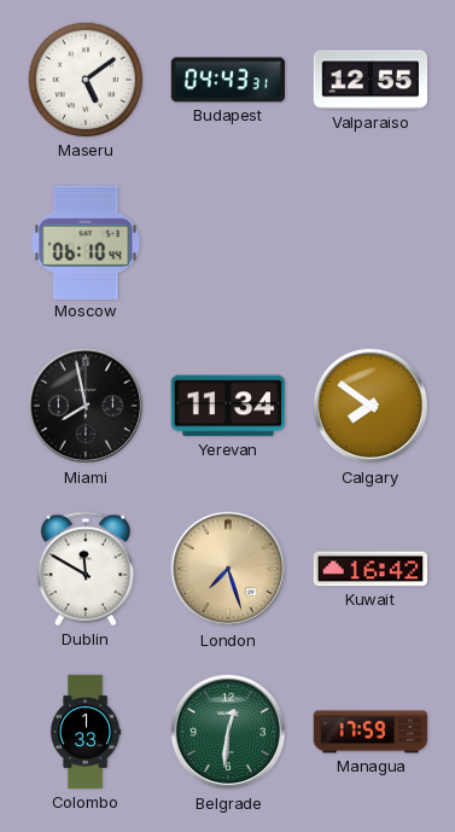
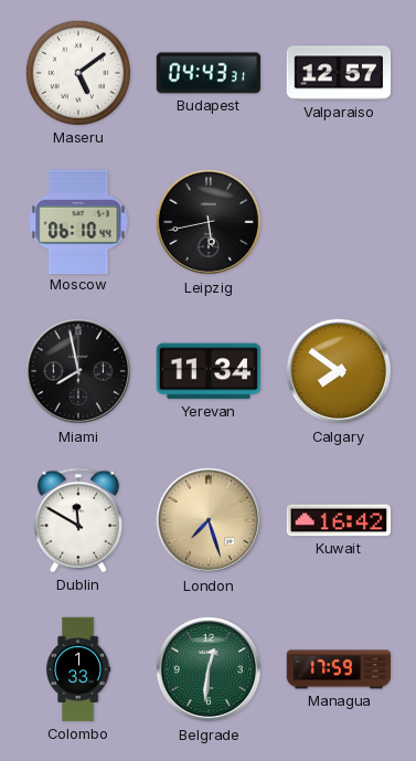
Valparaiso: 12:55 -> 12:57 (339, 73)
Leipzig: none -> 5:43 (209, 222)
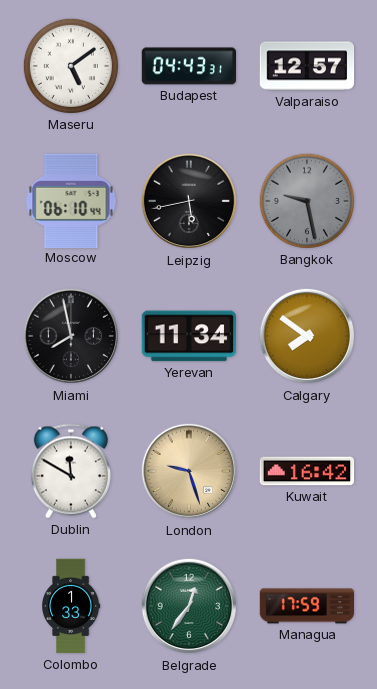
Bangkok: none -> 9:28 (307, 201)
London: 7:27 -> 9:27 (189, 471)
Belgrade: 12:31 -> 12:36 (189, 606)
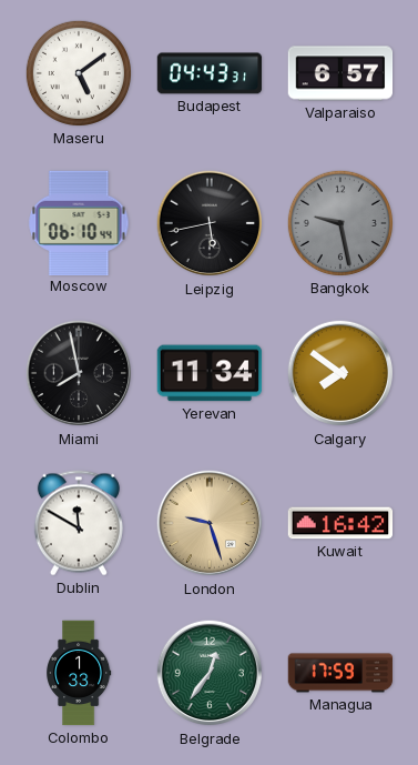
Valparaiso: 12:57 -> 6:57 (340, 73)
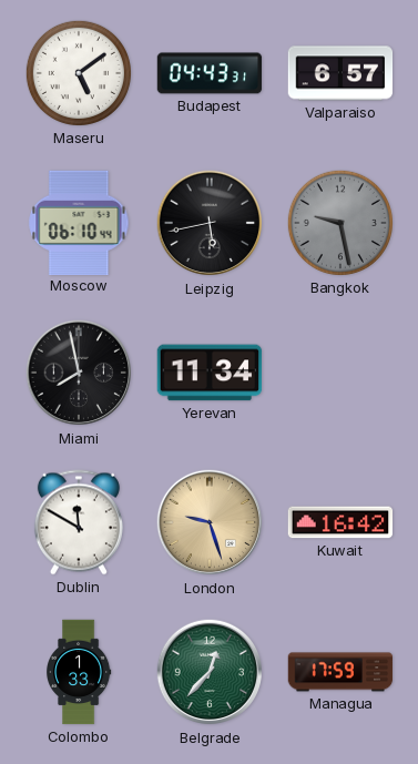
Calgary: 7:51 -> none (340, 373)
Belgrade: 12:36 -> 12:37 (210, 672)
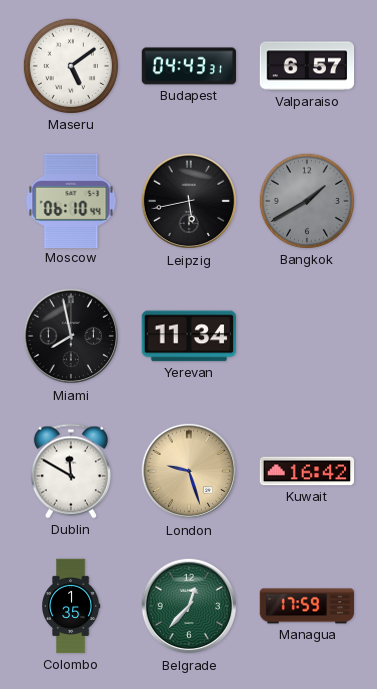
Bangkok: 9:28 -> 1:40 (307, 201)
Colombo: 1:33 -> 1:35 (72, 606)
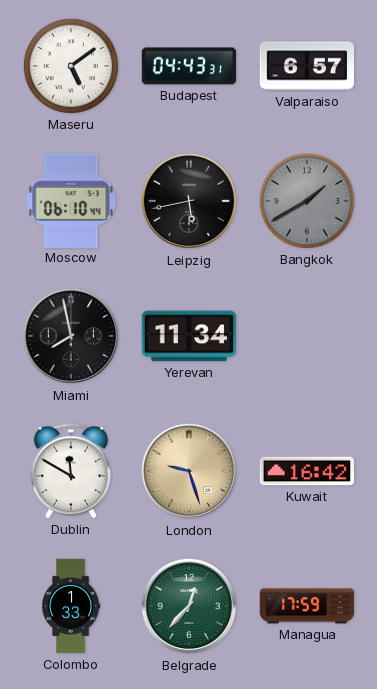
Colombo: 1:35 -> 1:33 (72, 606)
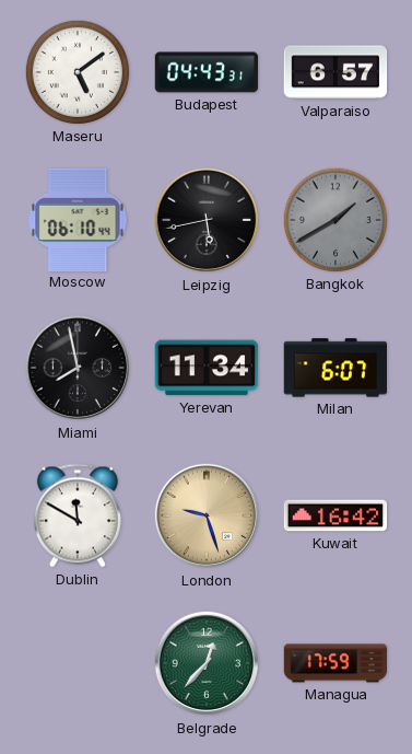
Milan: none -> 6:07 (334, 368)
Colombo: 1:33 -> none (72, 606)
